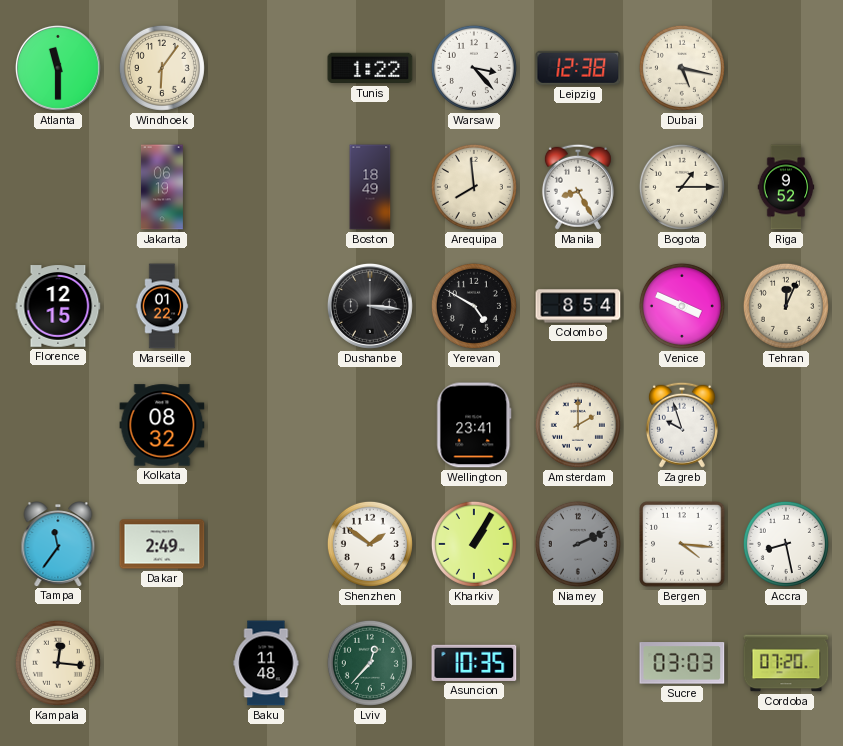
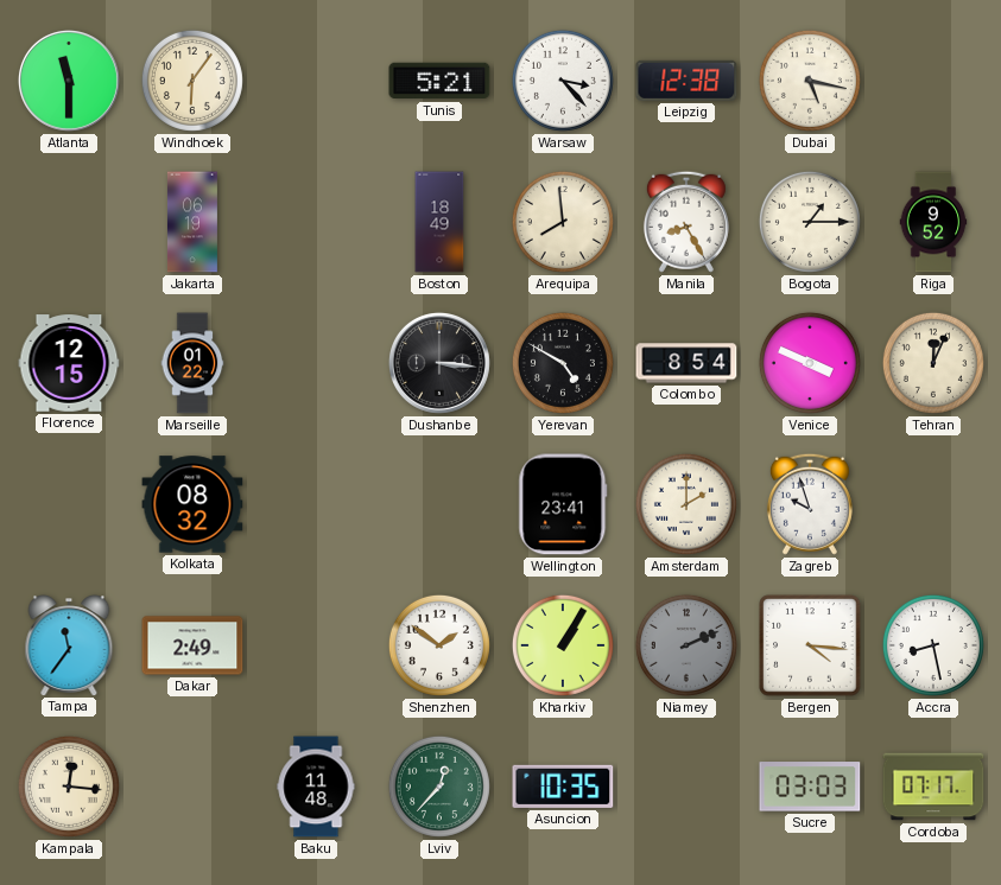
Tunis: 1:22 -> 5:21 (439, 81)
Cordoba: 07:20 -> 07:17 (933, 787)
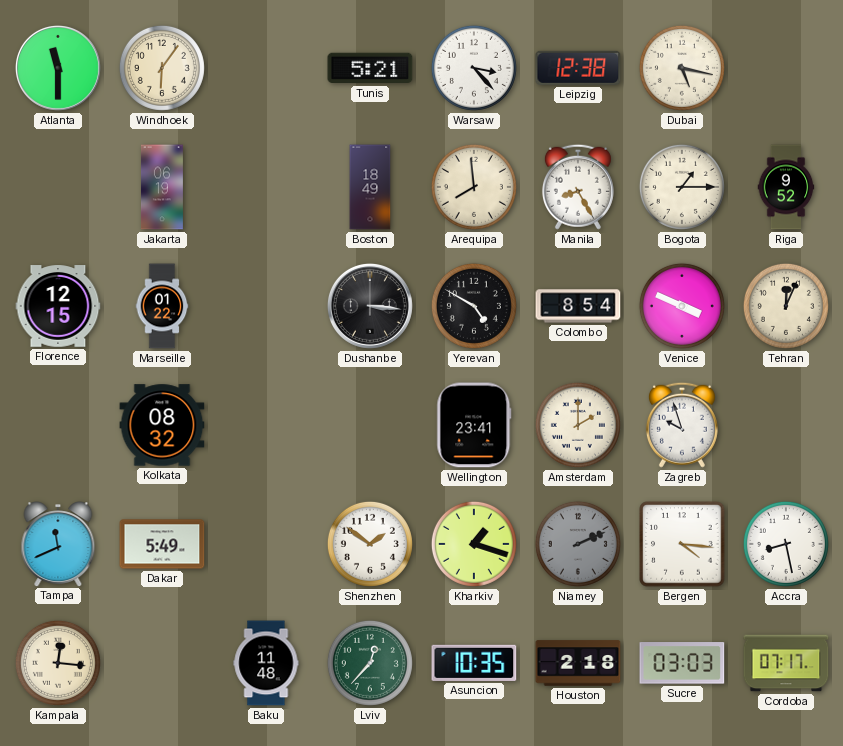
Tampa: 11:36 -> 11:41 (58, 544)
Dakar: 2:49 -> 5:49 (162, 544)
Kharkiv: 1:05 -> 1:18 (474, 544)
Houston: none -> 2:18 (578, 663)
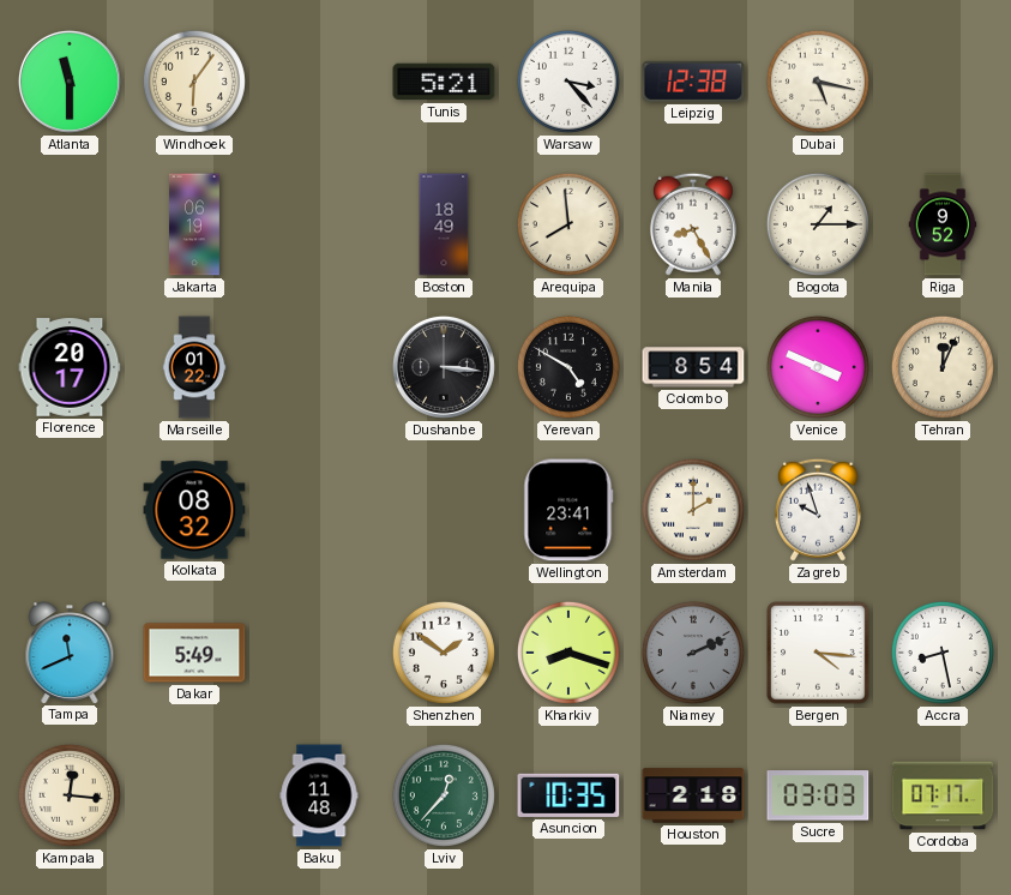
Florence: 12:15 -> 20:17 (70, 367)
Kharkiv: 1:18 -> 8:18 (568, 653)
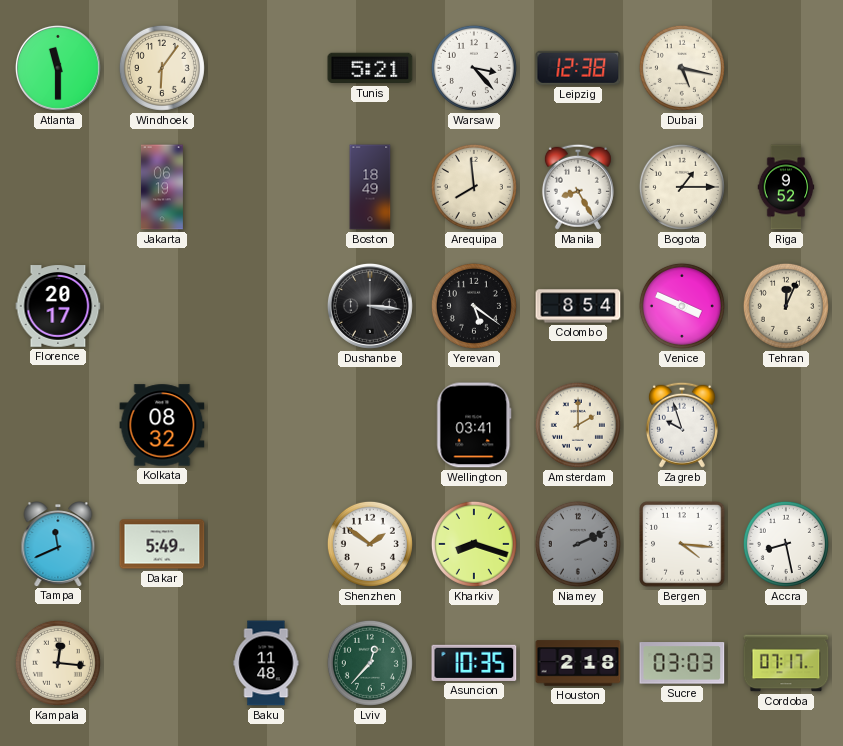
Marseille: 01:22 -> none (194, 367)
Yerevan: 4:50 -> 5:21 (474, 306)
Wellington: 23:41 -> 03:41 (474, 425)
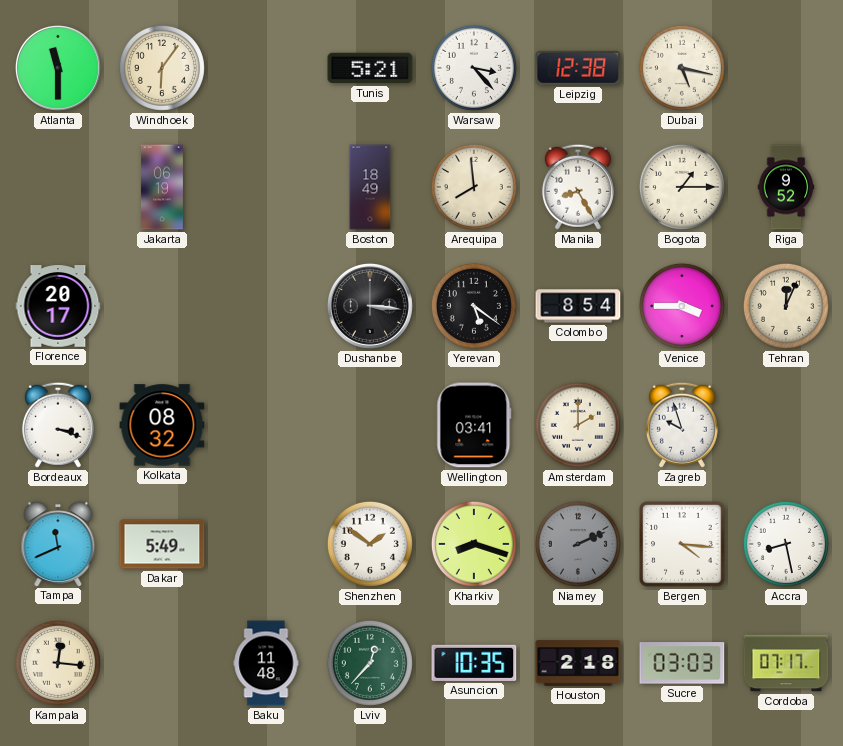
Venice: 3:49 -> 3:45 (682, 306)
Bordeaux: none -> 3:18 (58, 425)
